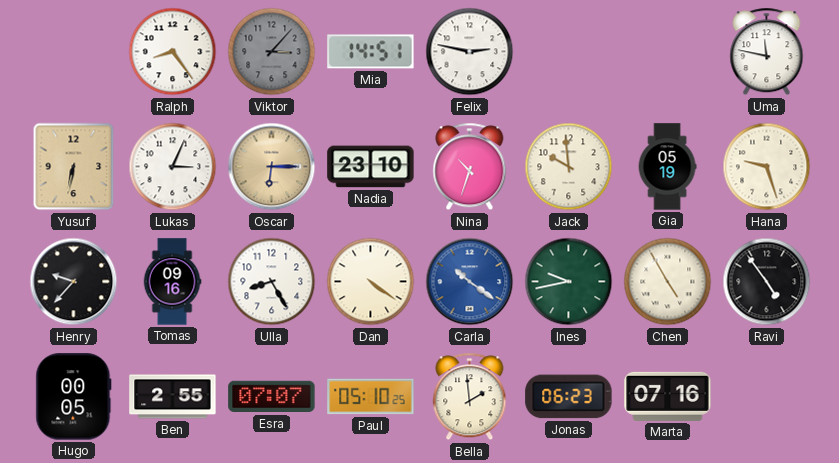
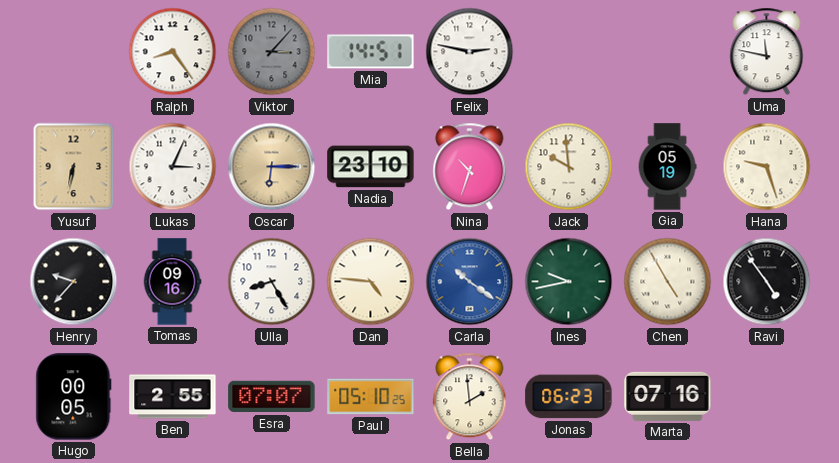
Dan: 4:21 -> 4:46 (371, 282)
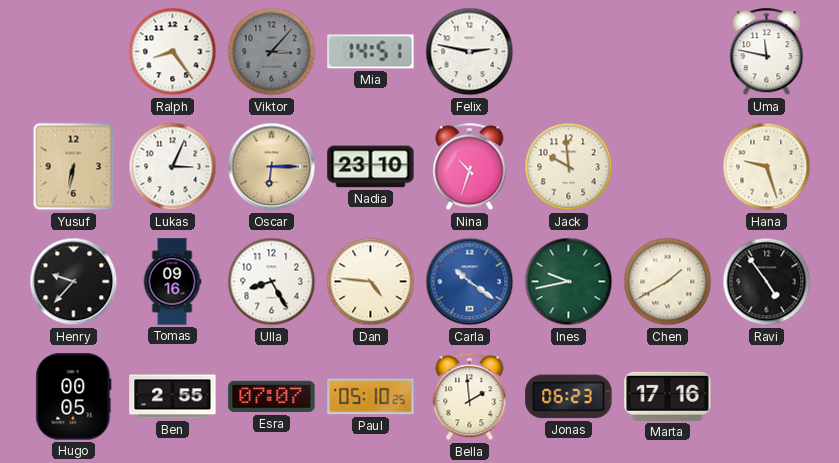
Gia: 05:19 -> none (667, 167)
Chen: 4:55 -> 1:40 (668, 282)
Marta: 07:16 -> 17:16 (668, 396)
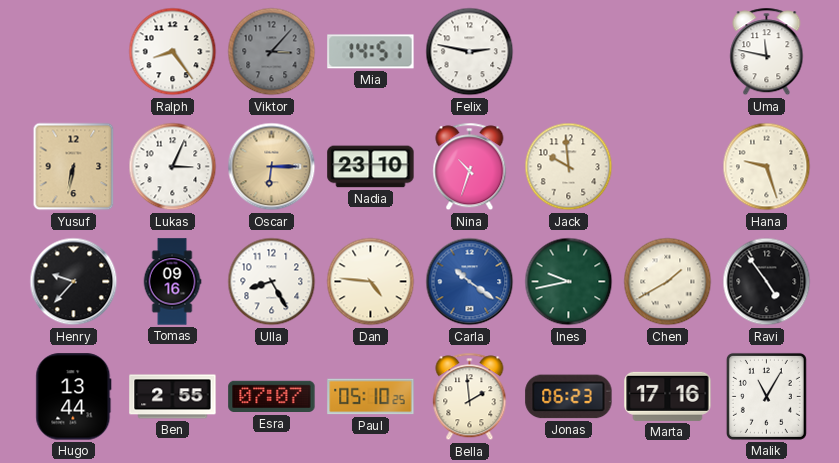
Hugo: 00:05 -> 13:44 (74, 397)
Malik: none -> 11:05 (766, 396)
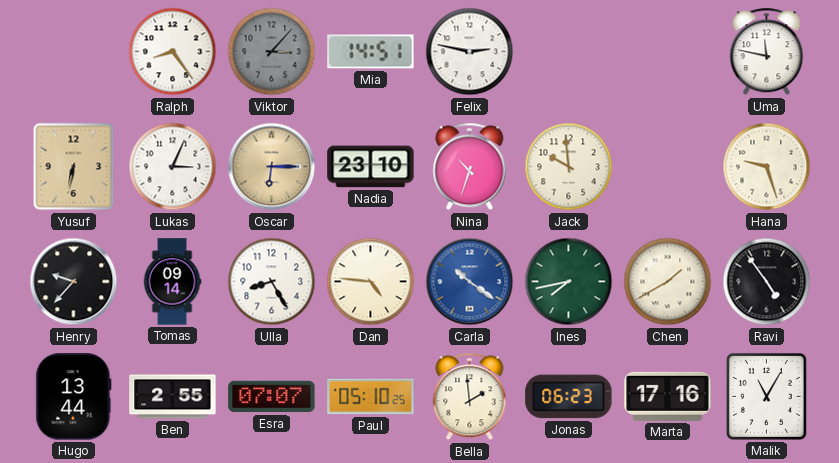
Tomas: 09:16 -> 09:14 (172, 282)
Ines: 9:43 -> 7:43 (569, 282)
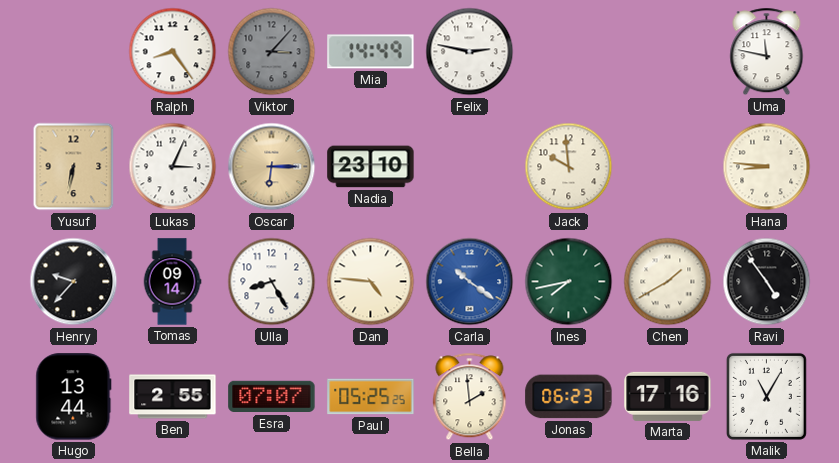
Mia: 14:51 -> 14:49 (371, 52)
Nina: 10:33 -> none (470, 167)
Hana: 9:27 -> 8:46 (767, 167)
Paul: 05:10 -> 05:25 (371, 397)
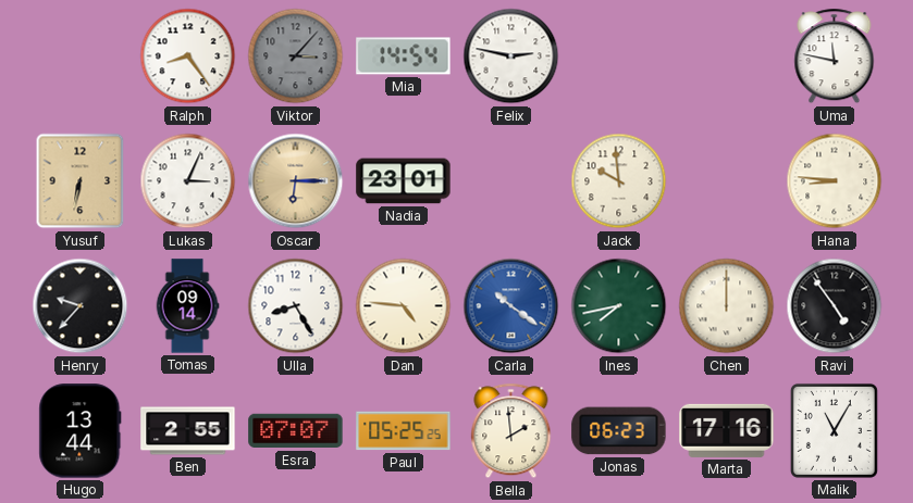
Mia: 14:49 -> 14:54 (404, 56)
Nadia: 23:10 -> 23:01 (404, 181)
Chen: 1:40 -> 12:00 (727, 306)
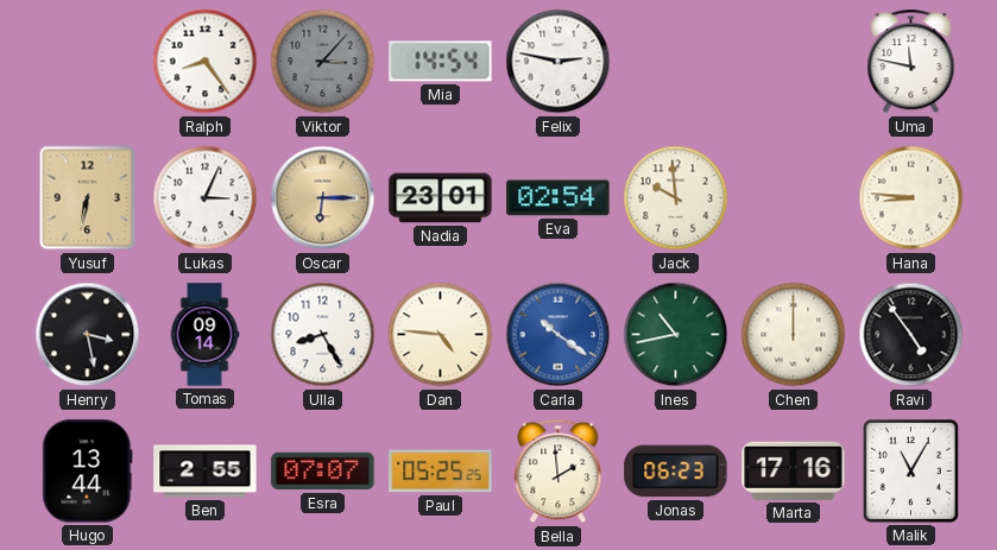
Eva: none -> 02:54 (559, 198)
Henry: 9:37 -> 3:28 (88, 335)
Ines: 7:43 -> 10:43 (676, 335)
